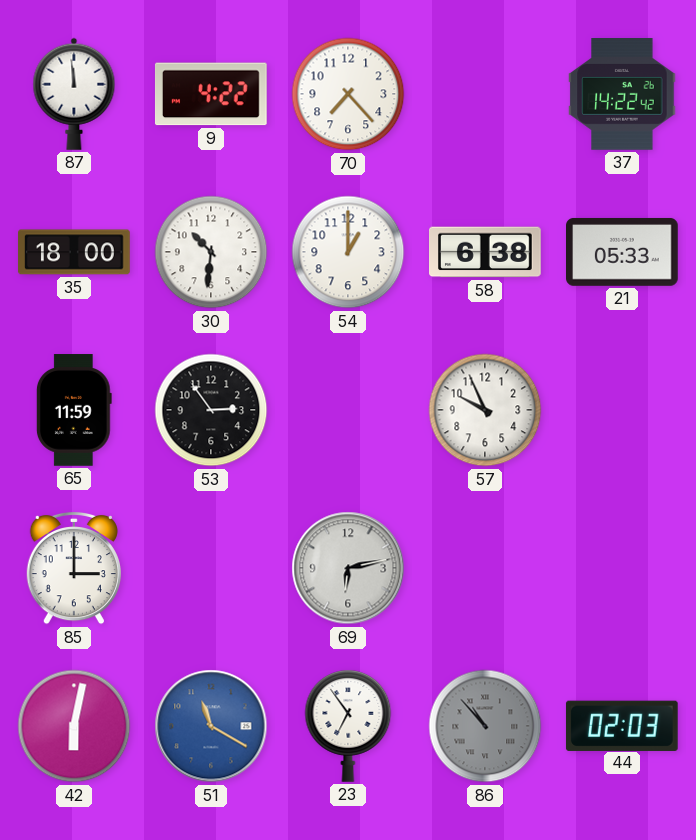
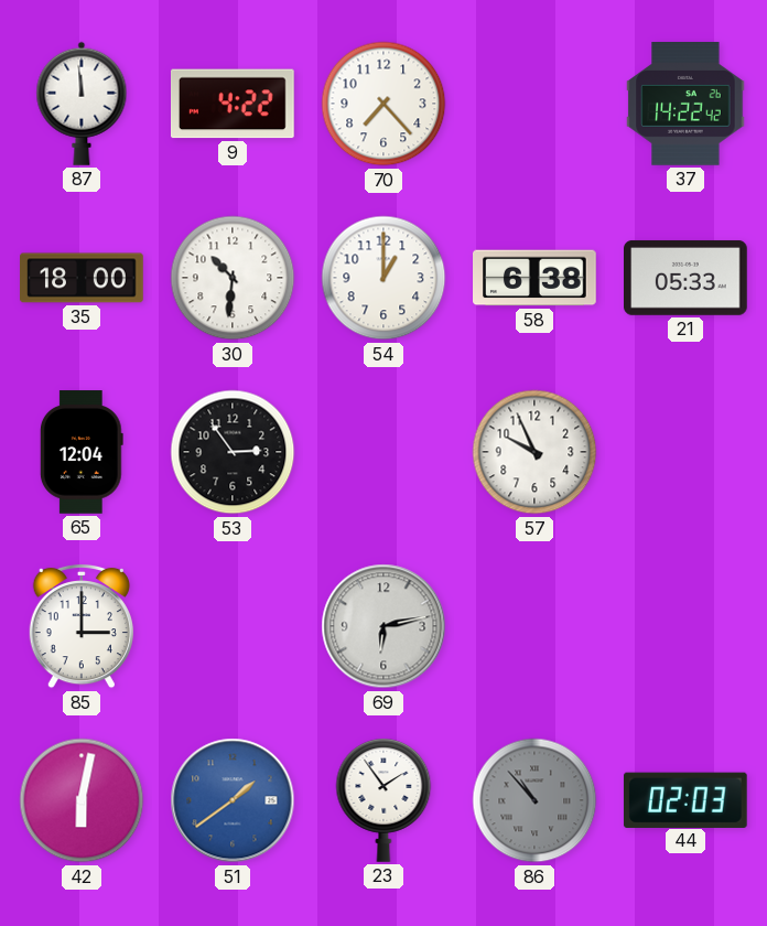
65: 11:59 -> 12:04 (82, 452)
51: 11:20 -> 1:39 (233, 800)
23: 6:54 -> 1:54 (383, 800)
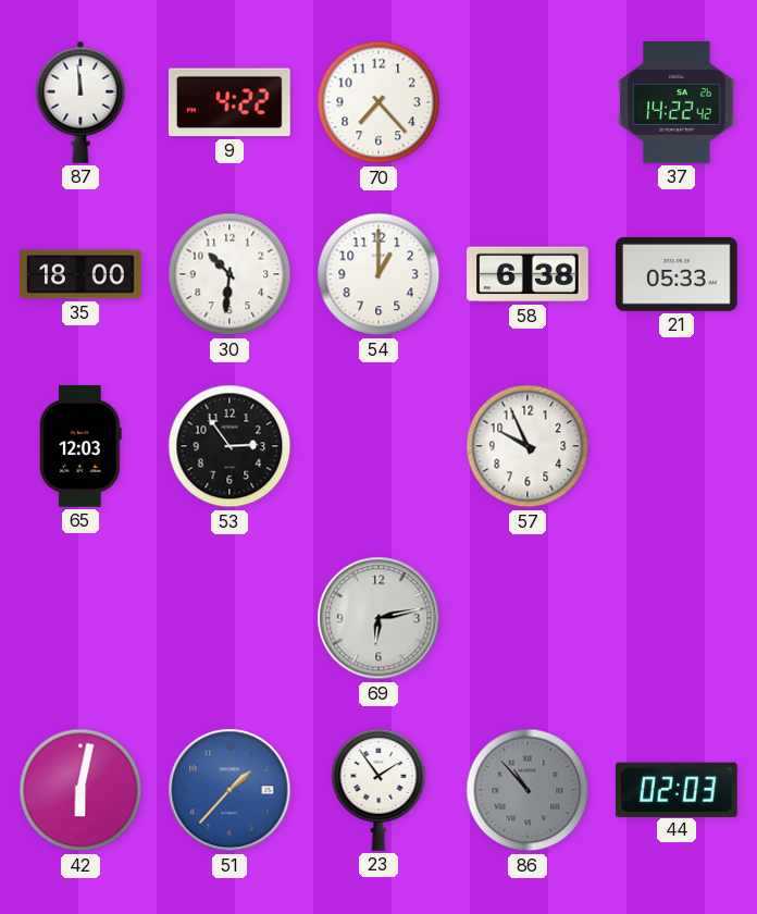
65: 12:04 -> 12:03 (80, 446)
85: 3:00 -> none (82, 626)
51: 1:39 -> 1:37 (229, 790)
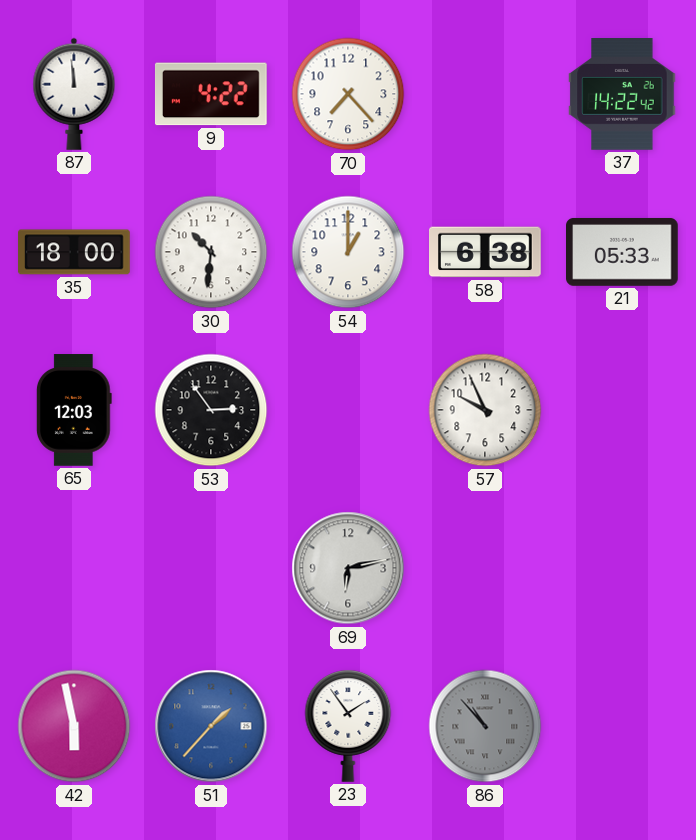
42: 6:02 -> 5:58 (74, 726)
44: 02:03 -> none (677, 789)
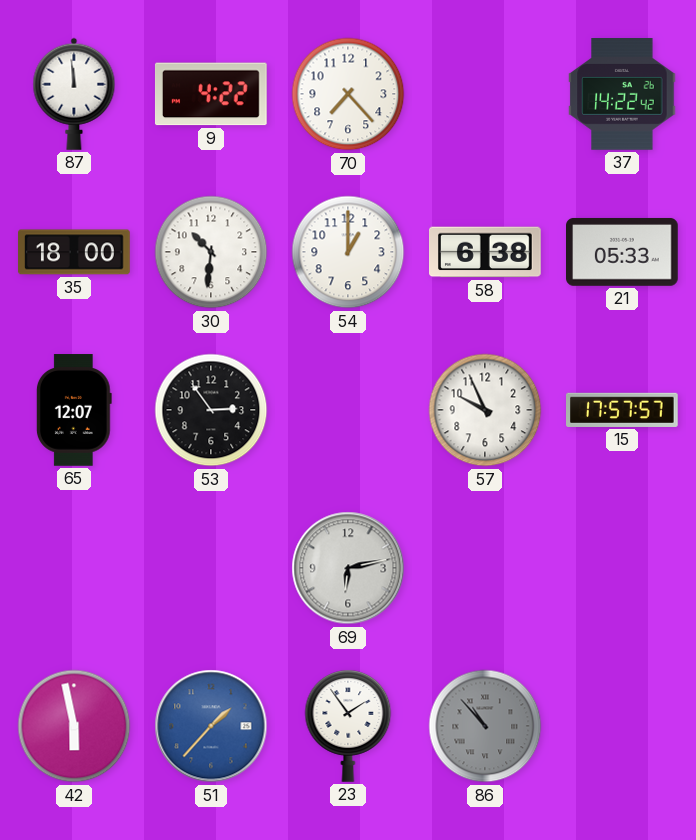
65: 12:03 -> 12:07 (74, 410)
15: none -> 17:57 (623, 410)
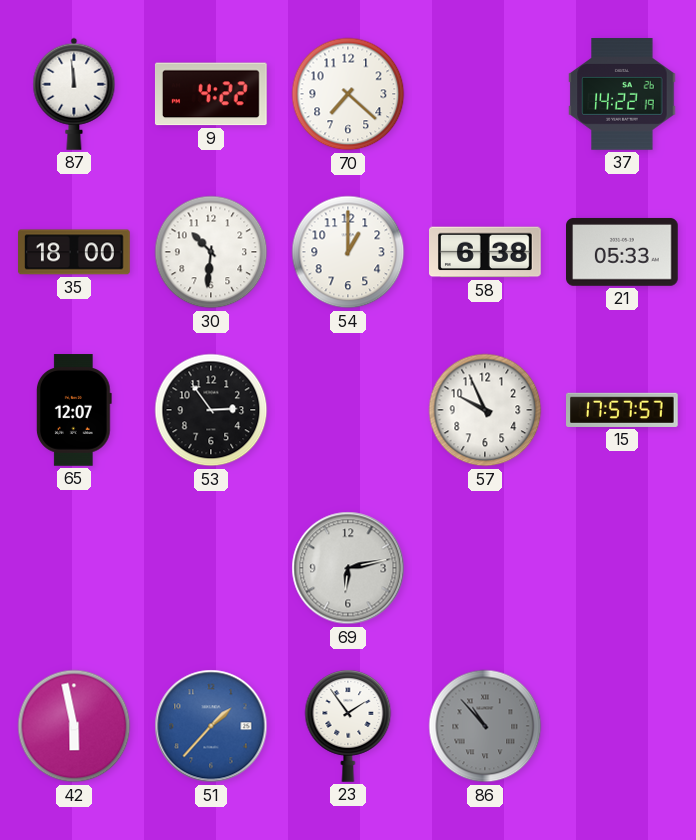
70: 7:23 -> 7:22 (348, 94)
37: 14:22:42 -> 14:22:19 (622, 95)
